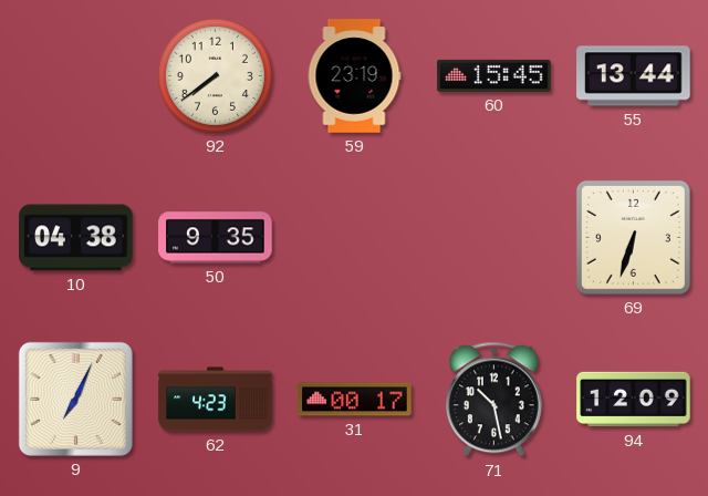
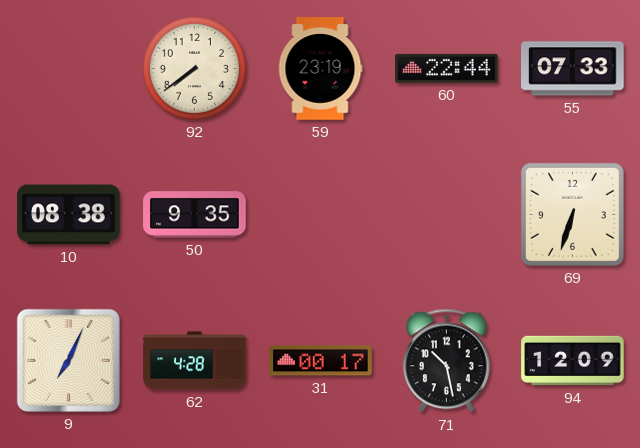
60: 15:45 -> 22:44 (447, 68)
55: 13:44 -> 07:33 (573, 69)
10: 04:38 -> 08:38 (69, 215)
62: 4:23 -> 4:28 (195, 361)
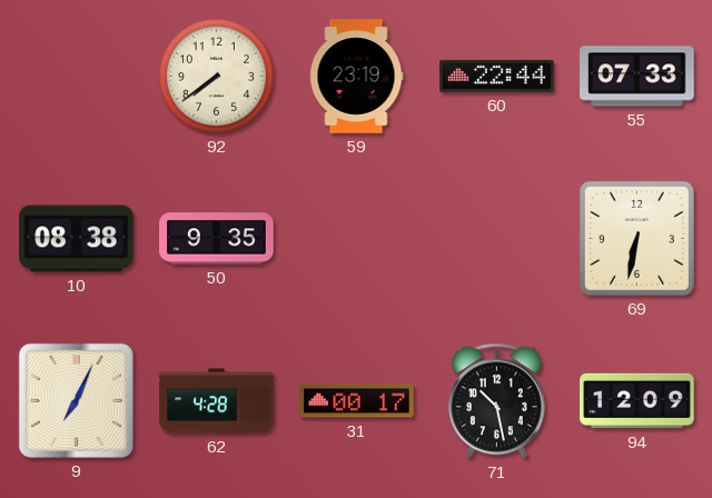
69: 6:33 -> 6:32 (636, 238)
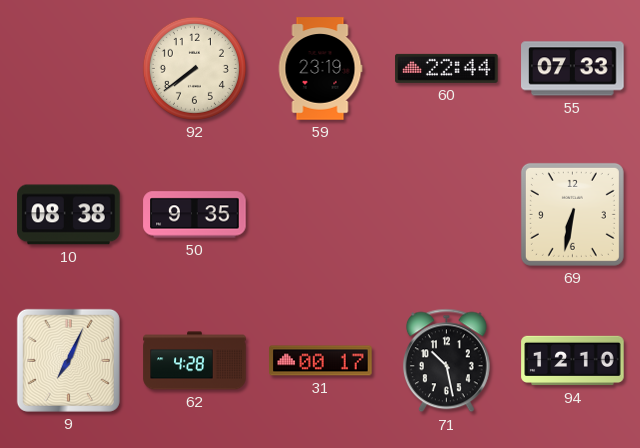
94: 12:09 -> 12:10 (573, 361)
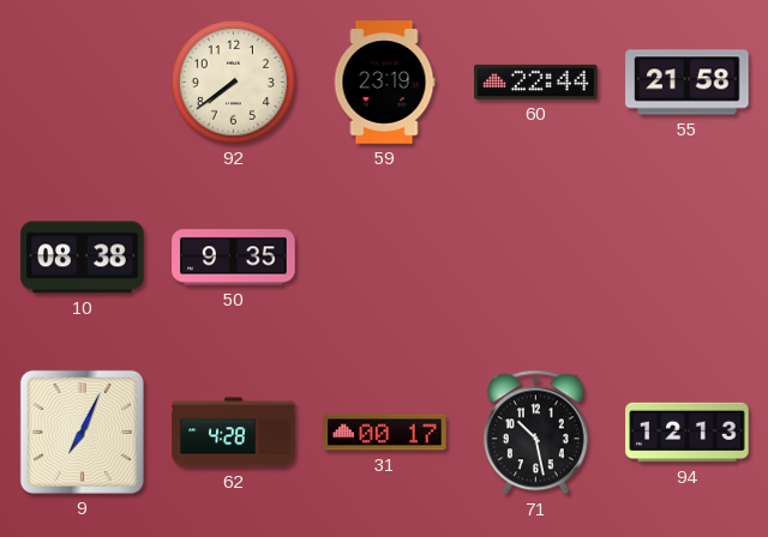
55: 07:33 -> 21:58 (688, 83)
69: 6:32 -> none (572, 214)
94: 12:10 -> 12:13 (688, 433)
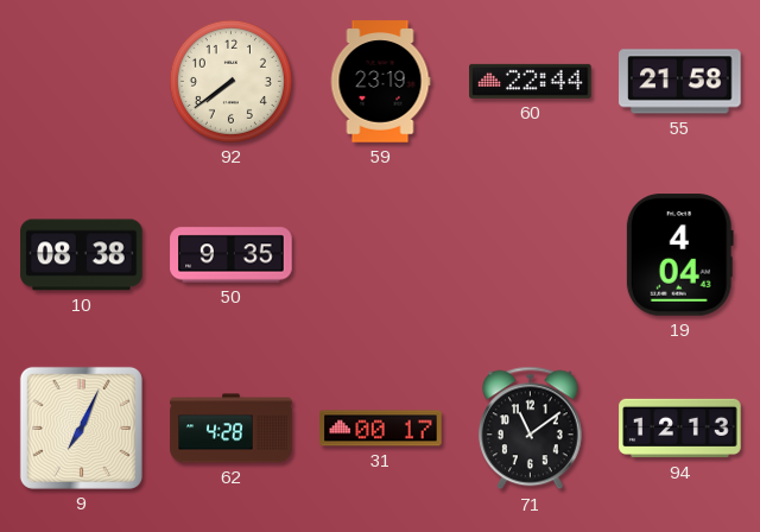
19: none -> 4:04 (679, 255)
71: 10:28 -> 11:09 (530, 429)
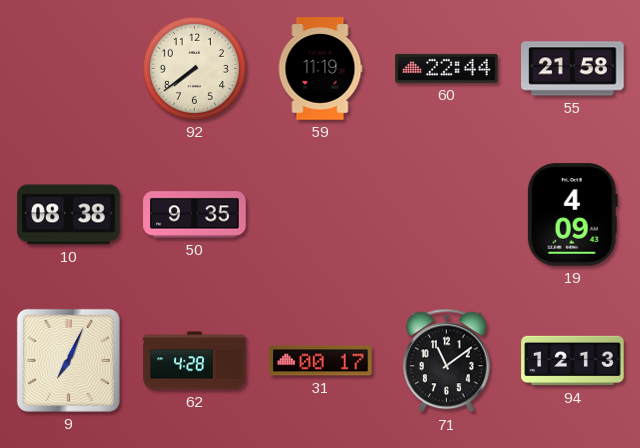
59: 23:19 -> 11:19 (320, 69)
19: 4:04 -> 4:09 (572, 215)
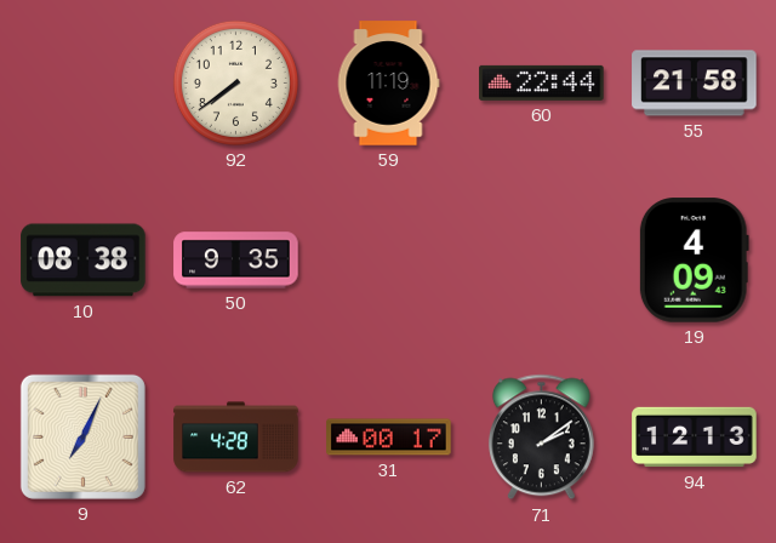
71: 11:09 -> 2:09 (541, 438)
